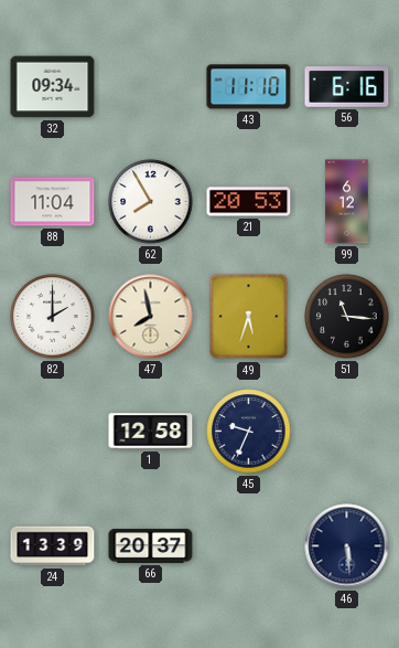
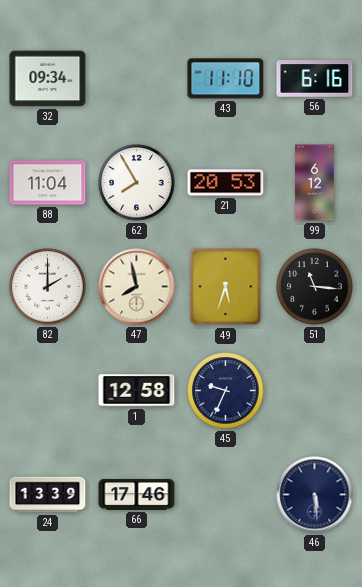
66: 20:37 -> 17:46 (137, 495)
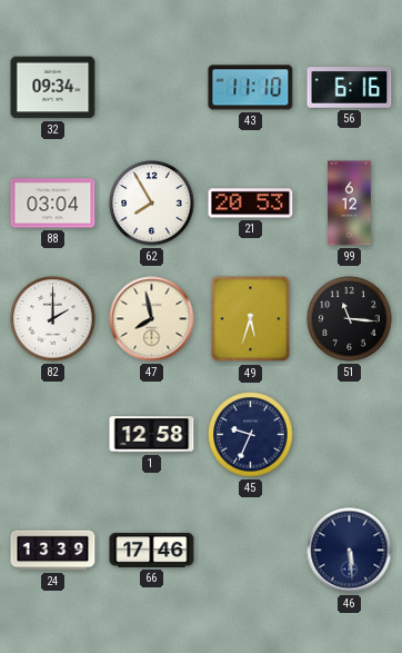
88: 11:04 -> 03:04 (53, 204)
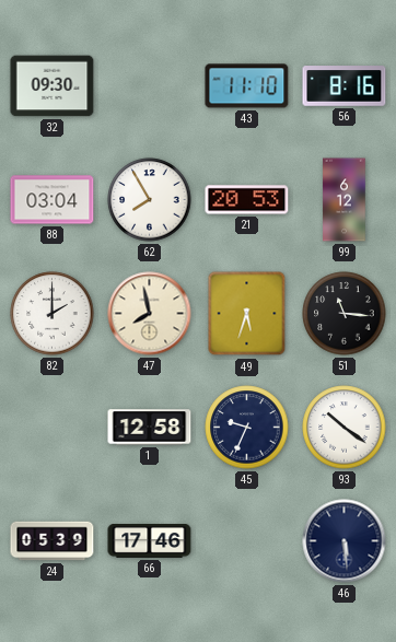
32: 09:34 -> 09:30 (53, 86)
56: 6:16 -> 8:16 (345, 86)
93: none -> 10:21 (345, 428)
24: 13:39 -> 05:39 (53, 541)
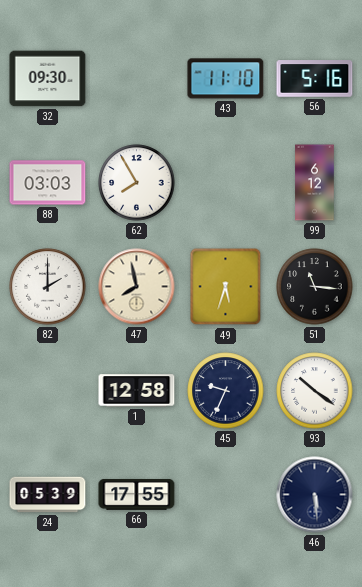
56: 8:16 -> 5:16 (315, 79)
88: 03:04 -> 03:03 (48, 183)
21: 20:53 -> none (247, 200)
66: 17:46 -> 17:55 (137, 495)
